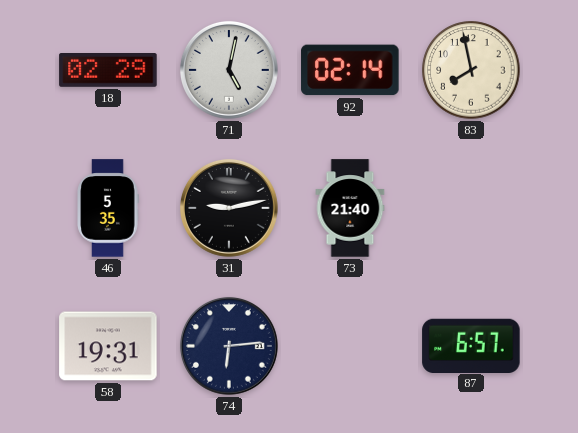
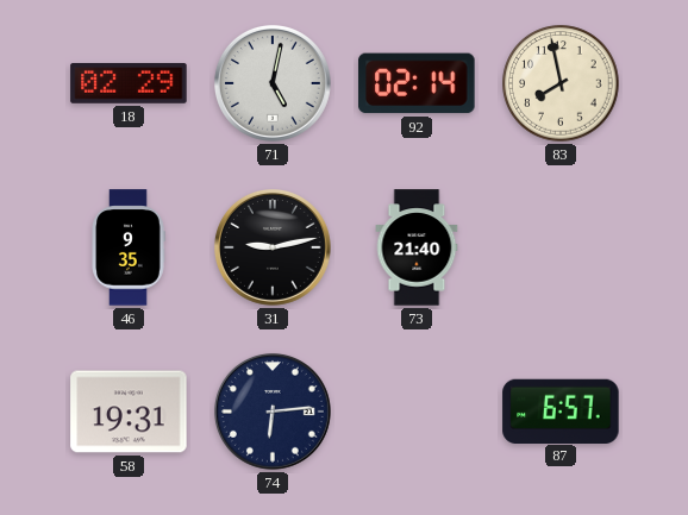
46: 5:35 -> 9:35 (129, 247)
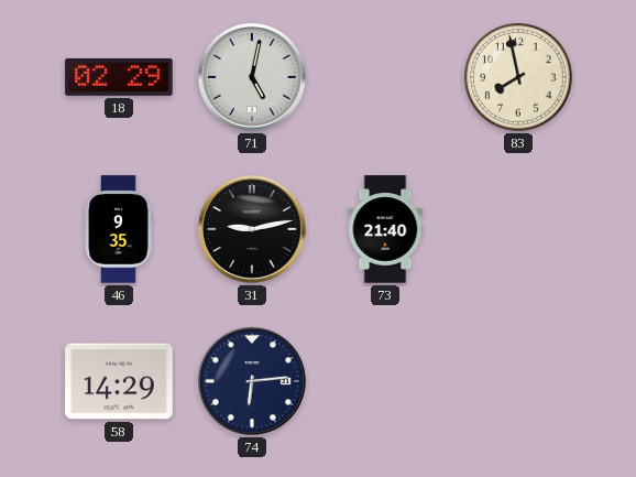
92: 02:14 -> none (417, 83)
58: 19:31 -> 14:29 (119, 381)
87: 6:57 -> none (561, 410)
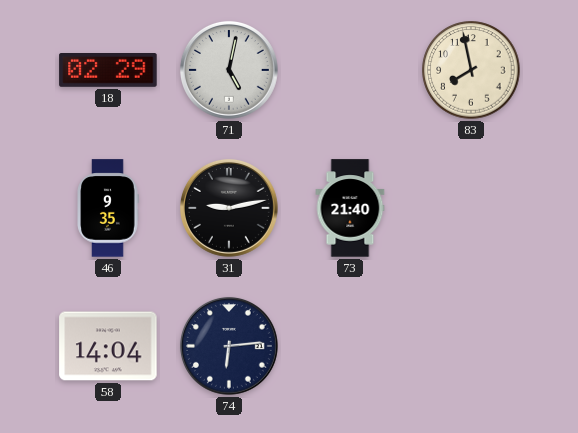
58: 14:29 -> 14:04 (108, 346)
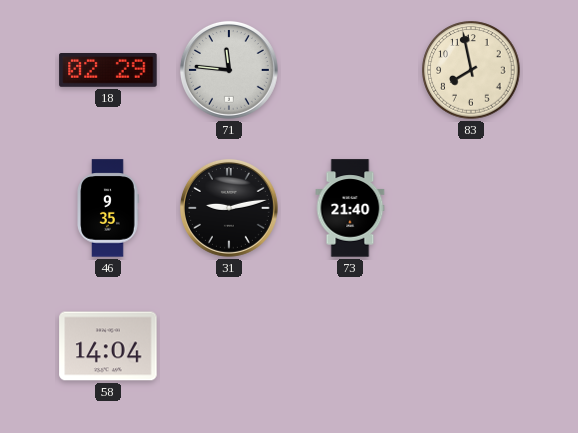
71: 5:02 -> 11:46 (229, 70)
74: 6:14 -> none (229, 346)
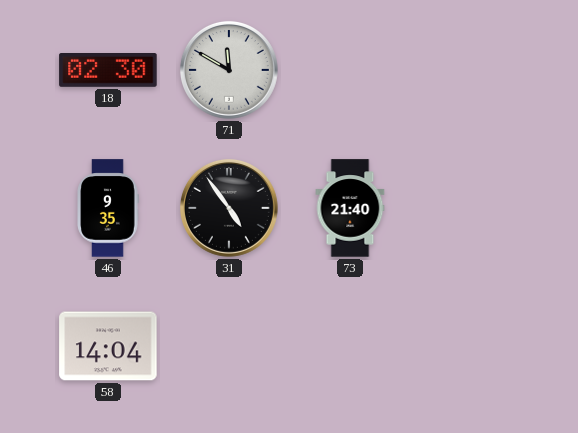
18: 02:29 -> 02:30 (108, 71)
71: 11:46 -> 11:50 (229, 70)
83: 7:58 -> none (471, 70)
31: 9:13 -> 4:54 (229, 208)
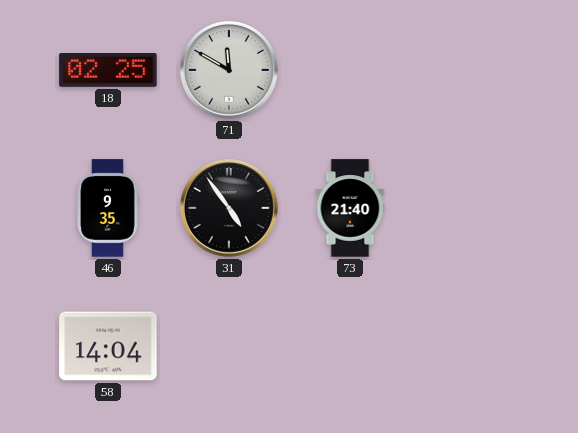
18: 02:30 -> 02:25 (108, 71)
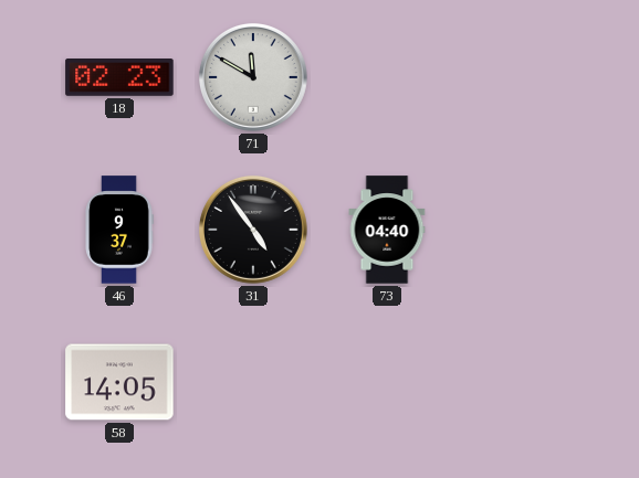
18: 02:25 -> 02:23 (119, 78)
46: 9:35 -> 9:37 (119, 230)
73: 21:40 -> 04:40 (387, 230)
58: 14:04 -> 14:05 (119, 382)
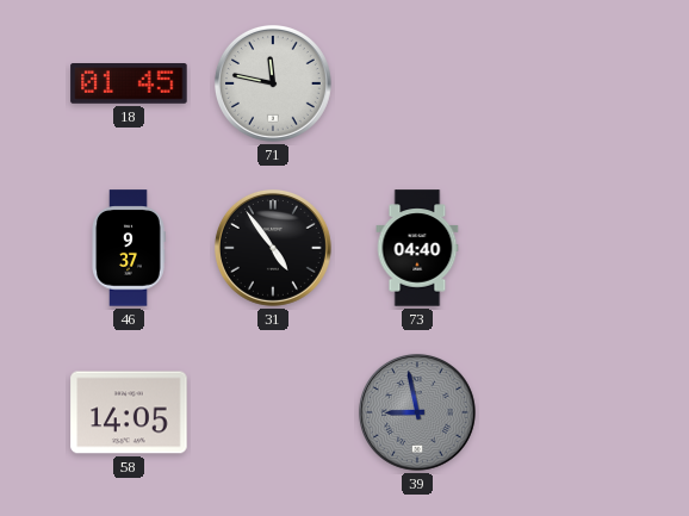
18: 02:23 -> 01:45 (129, 85)
71: 11:50 -> 11:47 (273, 83)
39: none -> 8:58 (417, 412)
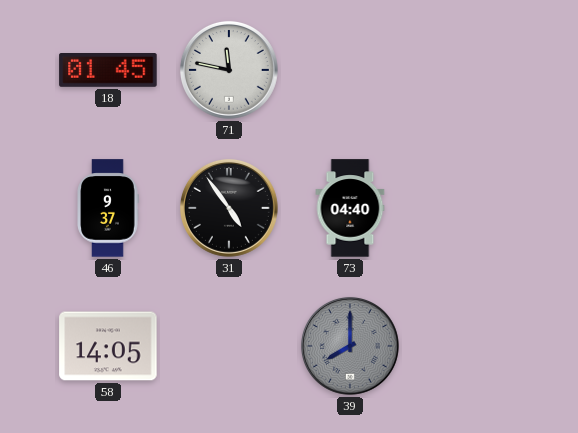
39: 8:58 -> 8:00 (350, 346)
